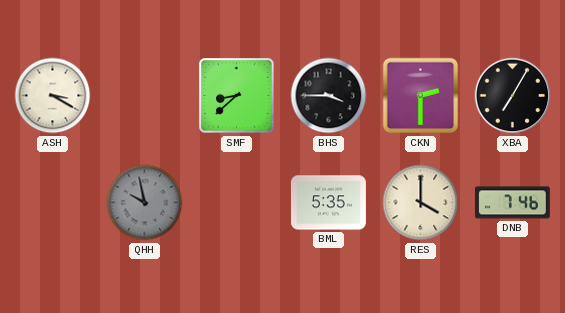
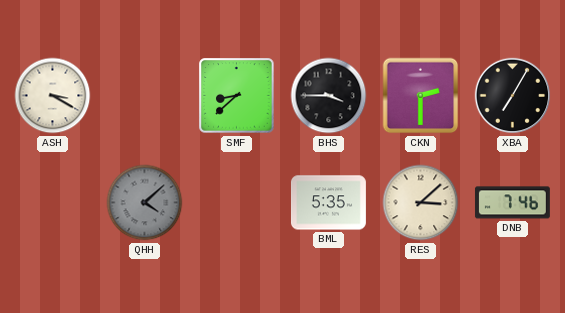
QHH: 9:58 -> 4:08 (145, 203)
RES: 4:00 -> 3:08 (421, 203)
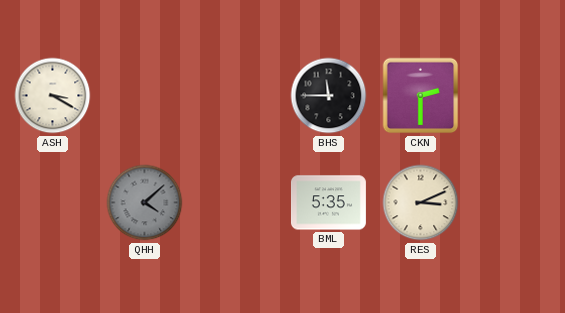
SMF: 8:38 -> none (237, 96)
BHS: 3:45 -> 11:45 (329, 96)
XBA: 7:05 -> none (513, 96)
RES: 3:08 -> 3:11 (421, 203)
DNB: 7:46 -> none (512, 203)
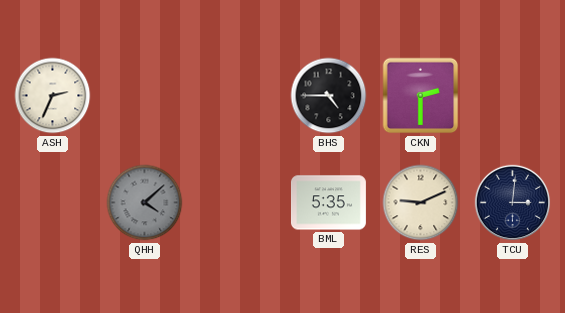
ASH: 3:20 -> 2:34 (53, 96)
BHS: 11:45 -> 4:45 (329, 96)
RES: 3:11 -> 9:11 (421, 203)
TCU: none -> 3:01 (513, 203)
